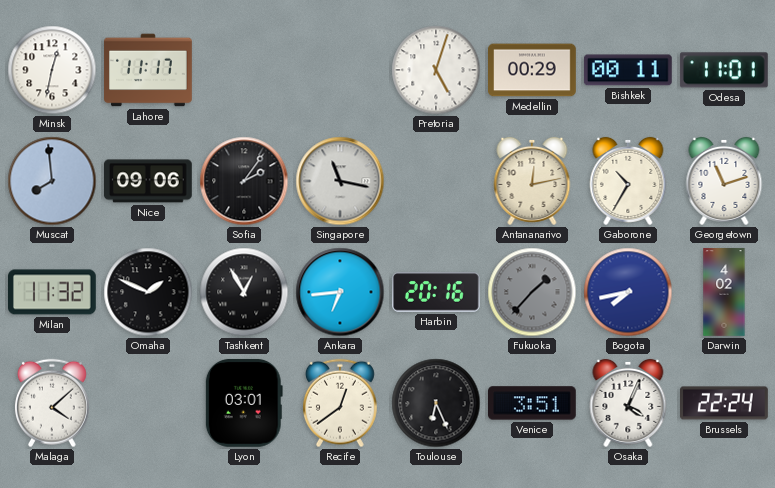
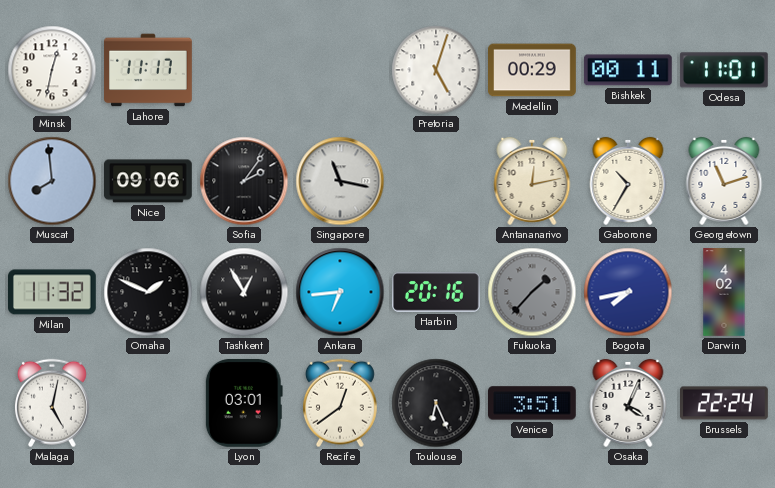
Malaga: 4:08 -> 5:02 (52, 403)
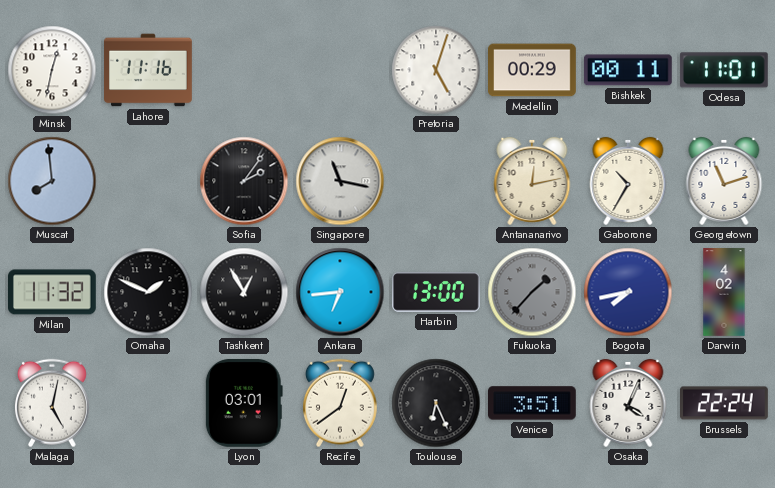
Lahore: 11:17 -> 11:16 (148, 70)
Nice: 09:06 -> none (149, 181)
Harbin: 20:16 -> 13:00 (437, 292)
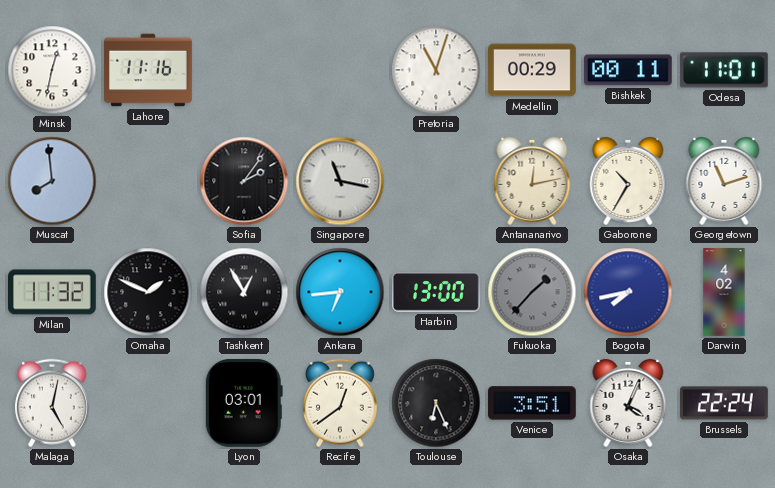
Pretoria: 5:03 -> 11:03 (436, 70)
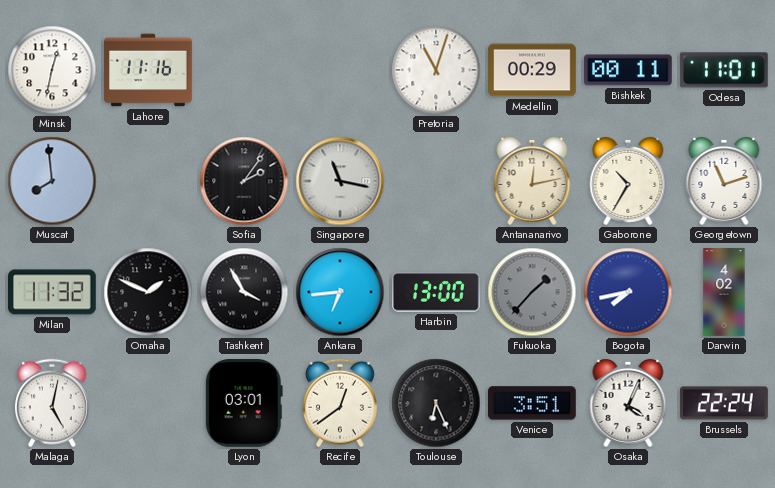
Tashkent: 12:55 -> 3:55 (244, 292)
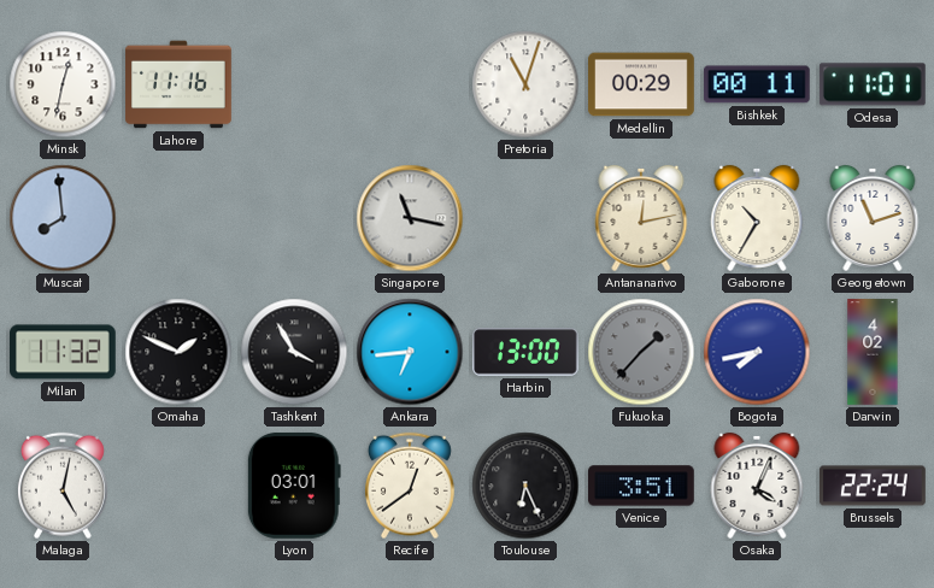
Sofia: 2:06 -> none (244, 181)
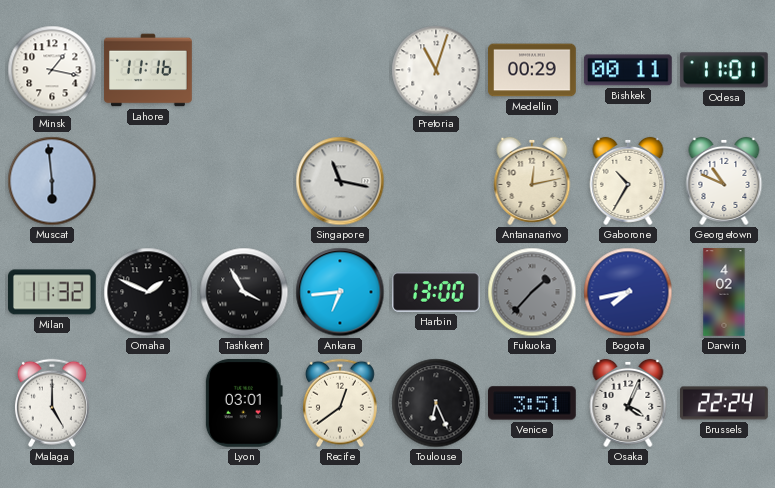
Minsk: 12:32 -> 1:17 (52, 70)
Muscat: 7:59 -> 5:59 (52, 181)
Georgetown: 11:12 -> 10:49 (724, 181)
Malaga: 5:02 -> 5:00 (52, 403)
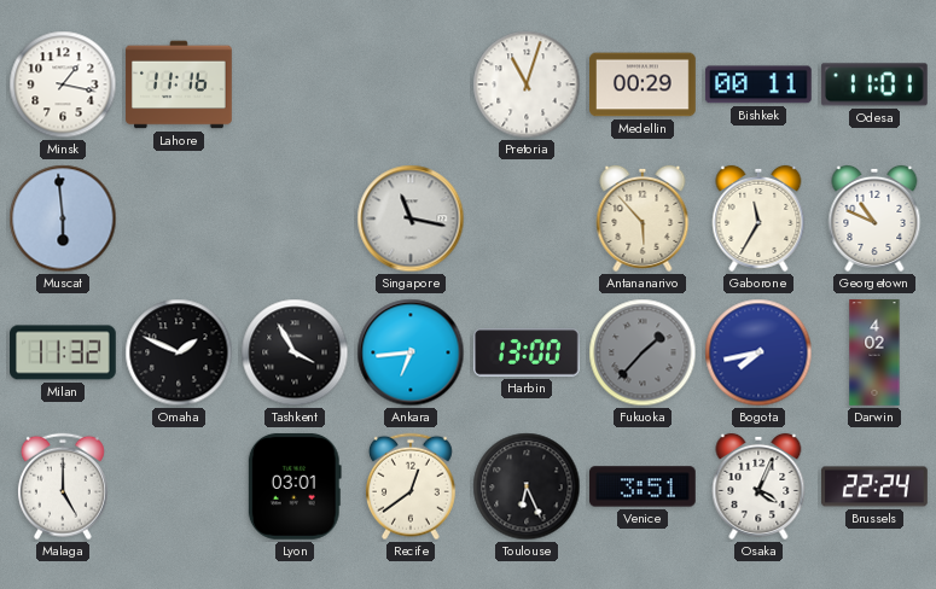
Antananarivo: 12:13 -> 5:53 (643, 218)
Gaborone: 10:35 -> 11:35 (758, 218)
